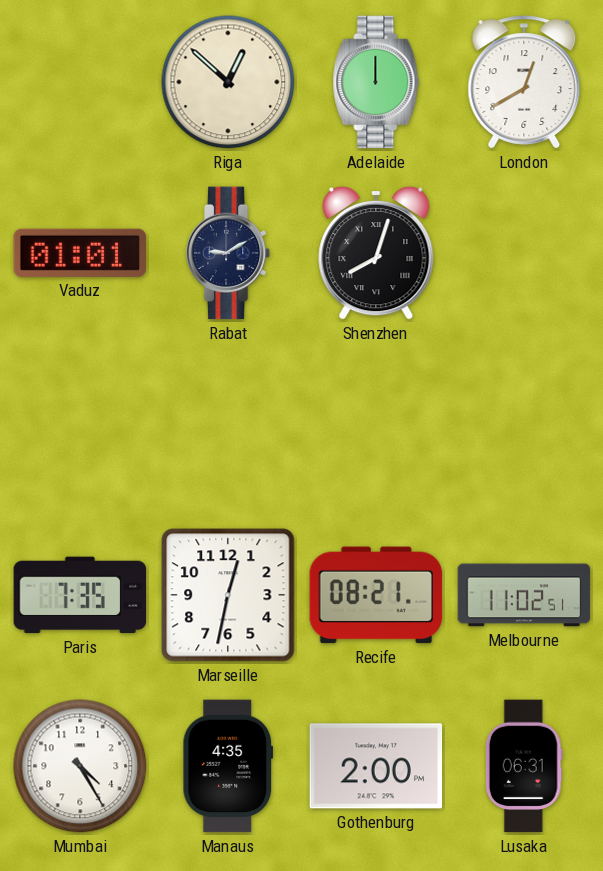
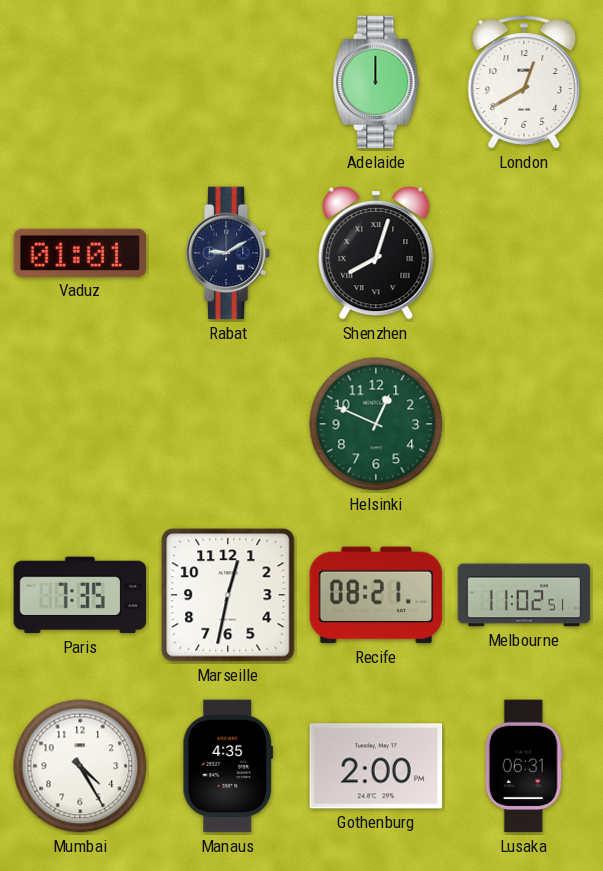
Riga: 12:52 -> none (228, 82)
Helsinki: none -> 12:49 (376, 424)
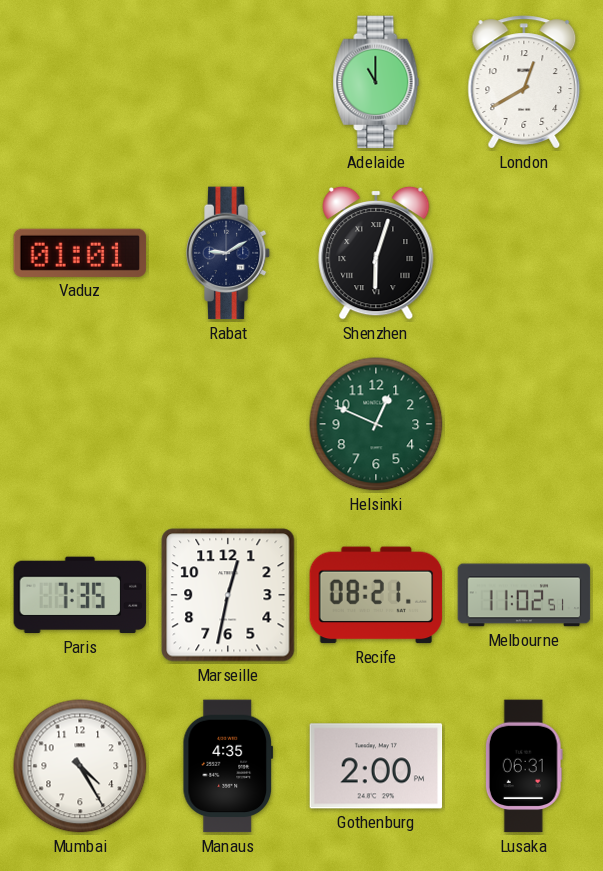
Adelaide: 12:00 -> 11:00 (376, 82)
Shenzhen: 8:03 -> 6:03 (376, 253)
